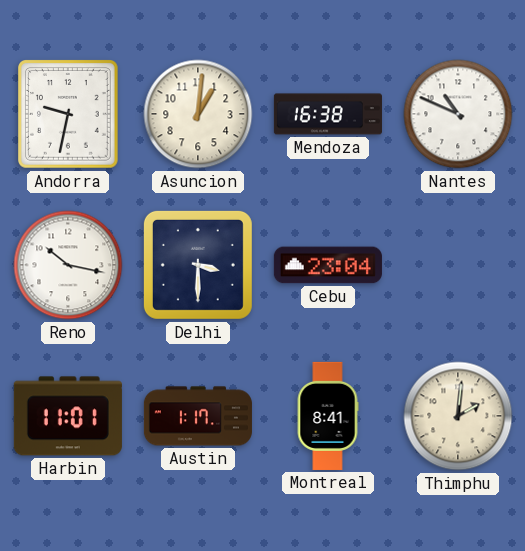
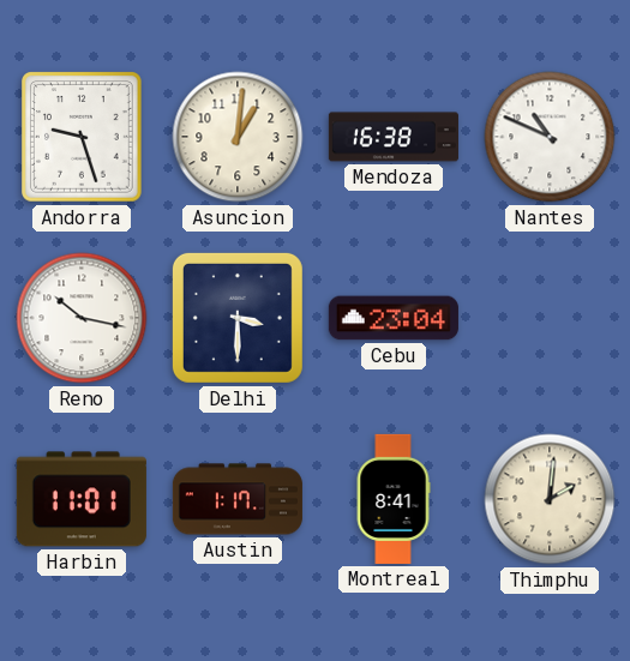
Andorra: 9:32 -> 9:27 (83, 138)
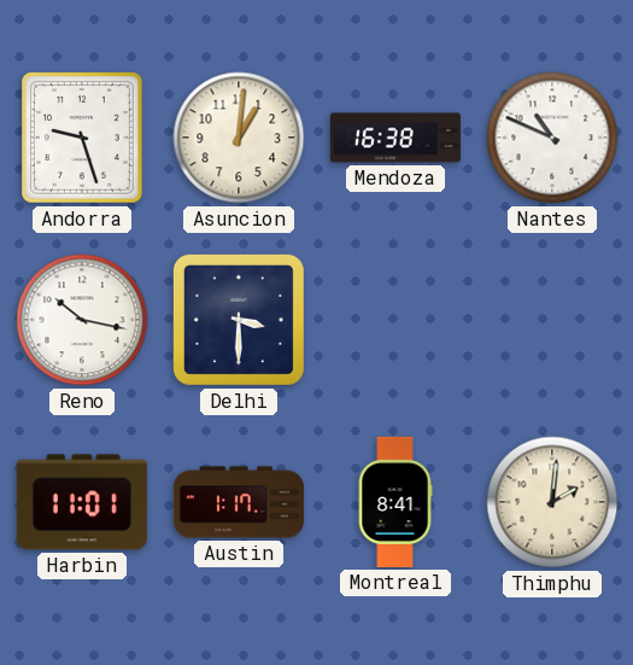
Cebu: 23:04 -> none (394, 318)
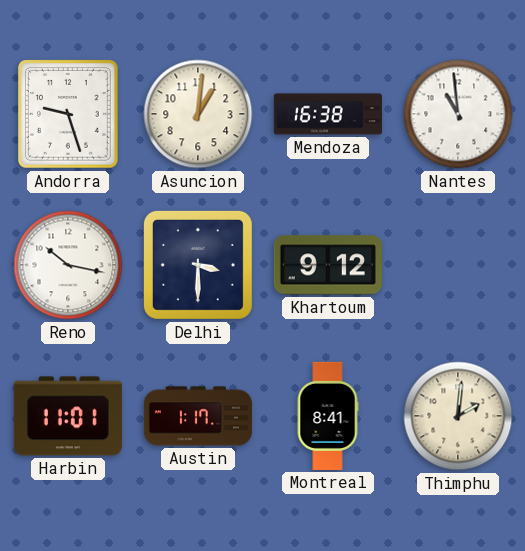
Nantes: 10:49 -> 10:59 (458, 114)
Khartoum: none -> 9:12 (328, 265)
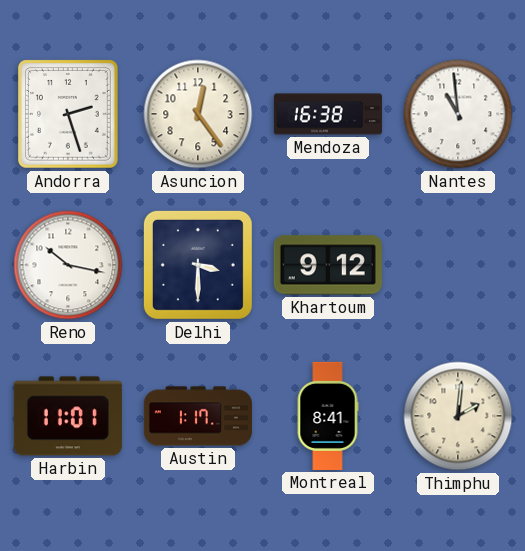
Andorra: 9:27 -> 2:27 (69, 115)
Asuncion: 1:01 -> 12:24 (198, 114)
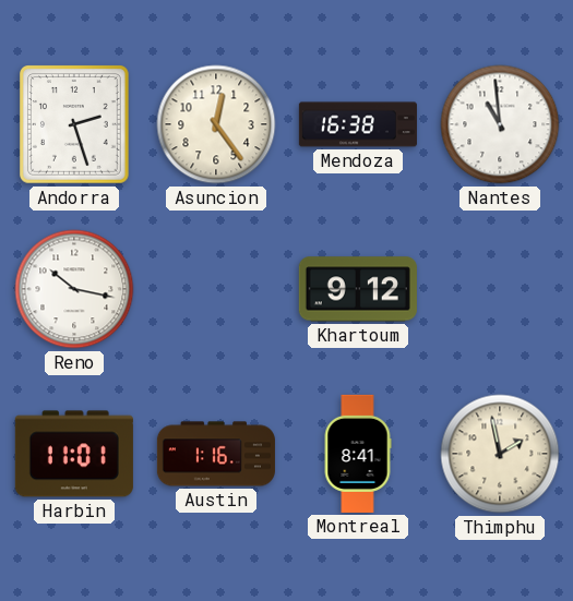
Delhi: 3:30 -> none (198, 265)
Austin: 1:17 -> 1:16 (216, 454)
Thimphu: 2:01 -> 1:58 (500, 454)
